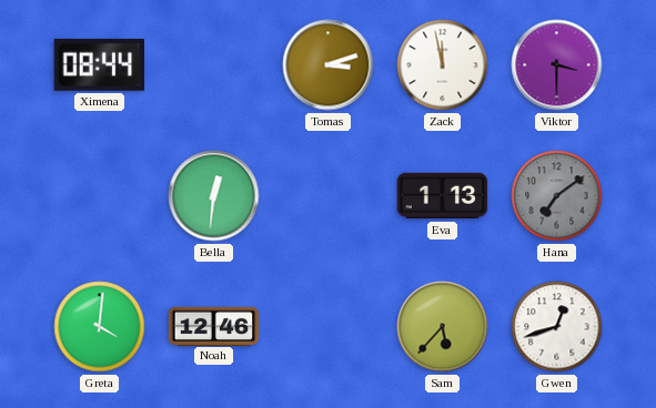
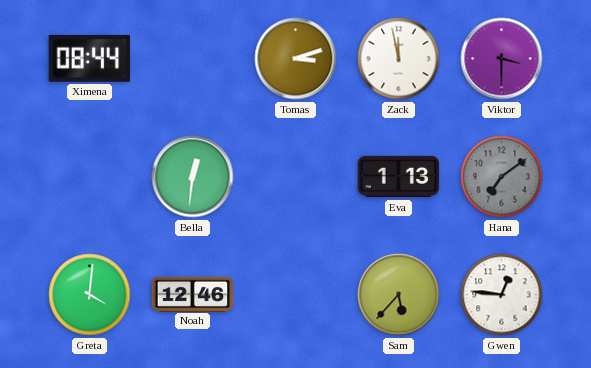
Gwen: 12:42 -> 12:46 (502, 295)
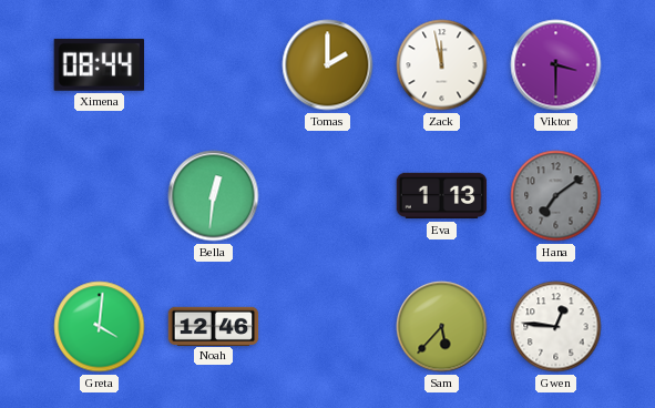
Tomas: 3:12 -> 2:00 (328, 65)
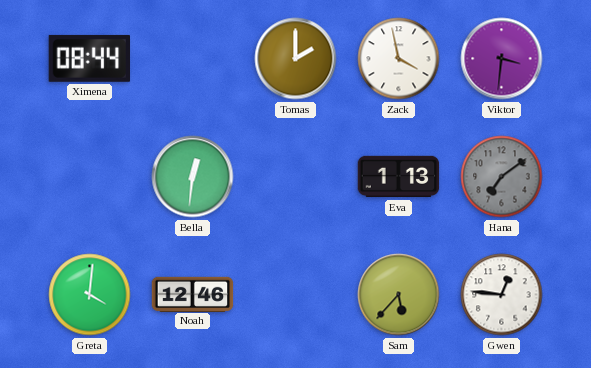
Zack: 11:58 -> 3:58 (399, 59)
Viktor: 3:30 -> 3:31 (502, 59)
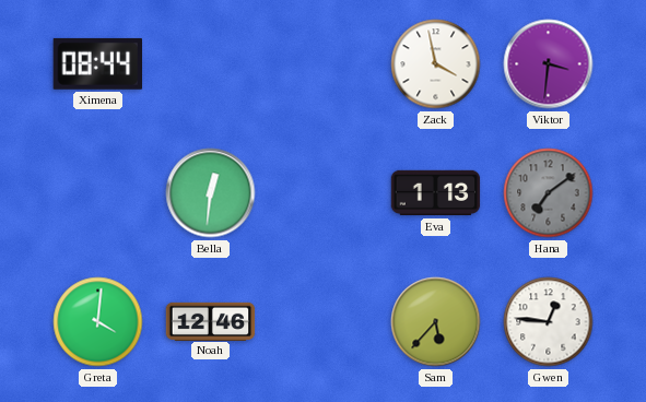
Tomas: 2:00 -> none (296, 59)
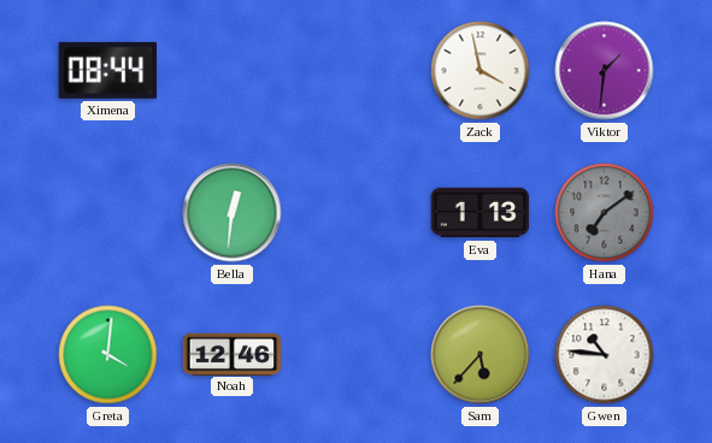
Viktor: 3:31 -> 1:31 (605, 71)
Gwen: 12:46 -> 10:46 (605, 355)
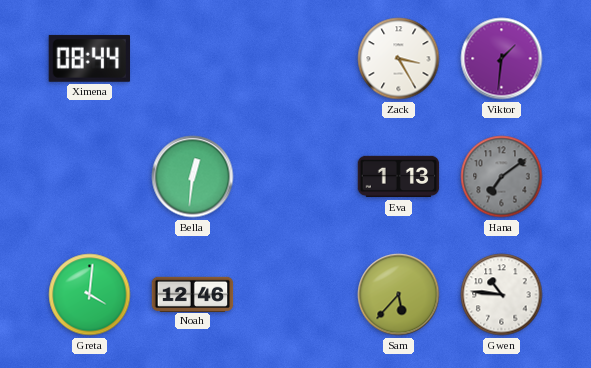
Zack: 3:58 -> 3:25 (399, 59)
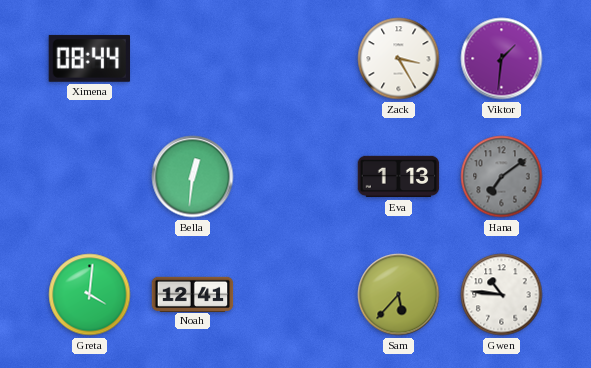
Noah: 12:46 -> 12:41 (193, 294)
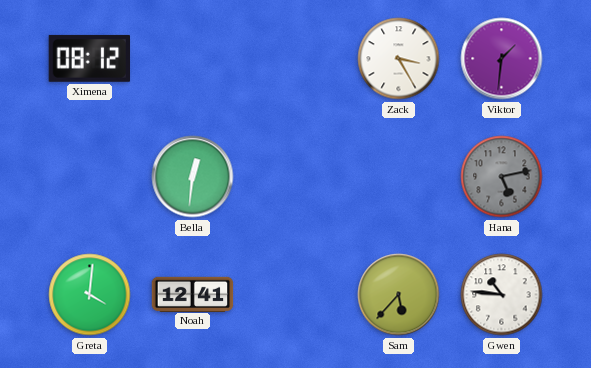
Ximena: 08:44 -> 08:12 (89, 58)
Eva: 1:13 -> none (399, 177)
Hana: 7:09 -> 5:13 (502, 177)
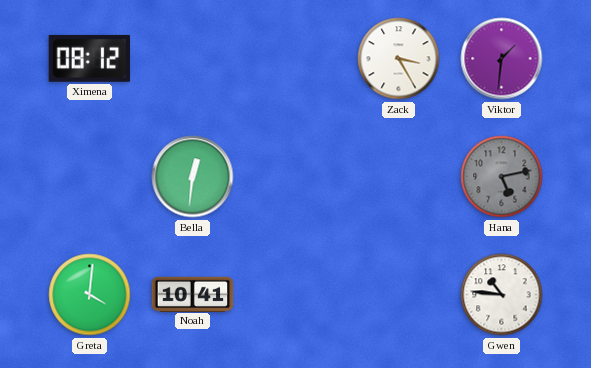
Noah: 12:41 -> 10:41 (193, 294)
Sam: 5:37 -> none (399, 295)
